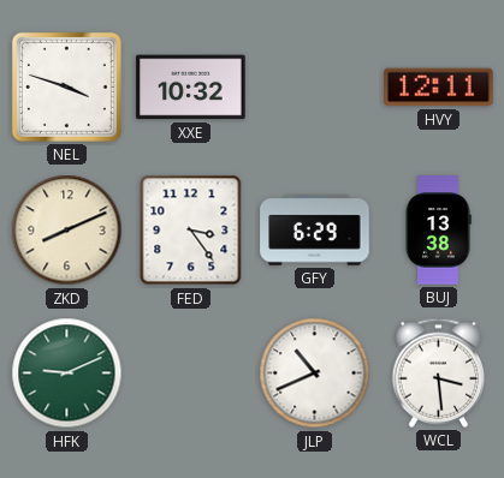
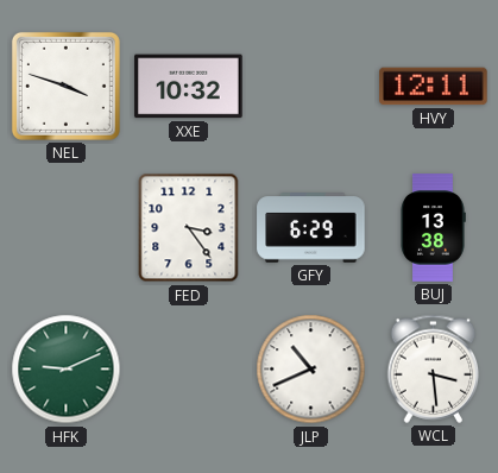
ZKD: 8:11 -> none (67, 231)
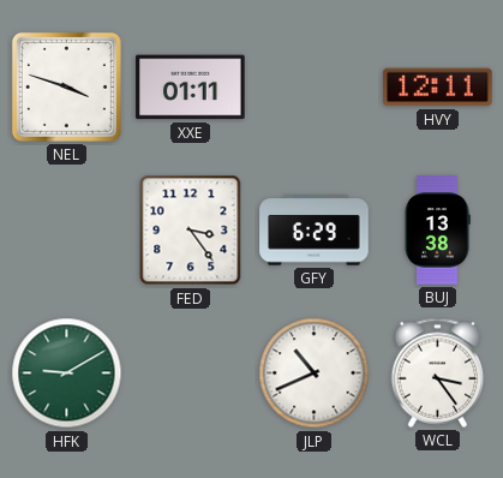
XXE: 10:32 -> 01:11 (191, 88)
HFK: 9:11 -> 9:10 (67, 374)
WCL: 3:29 -> 3:24 (438, 372)
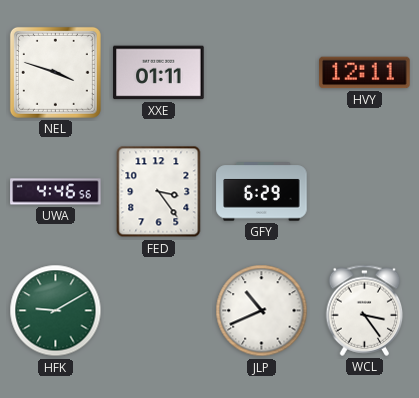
UWA: none -> 4:46 (56, 192)
BUJ: 13:38 -> none (437, 231)
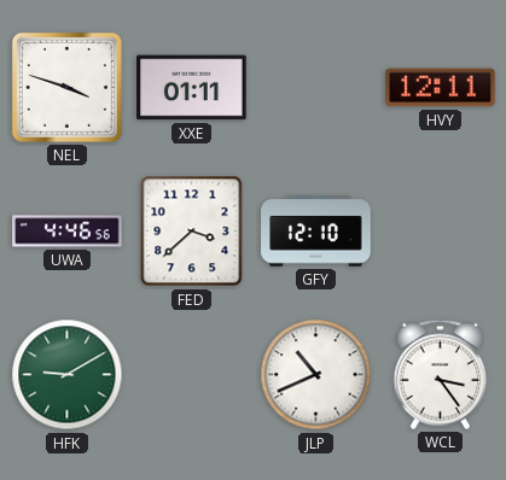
FED: 3:24 -> 3:38 (192, 232)
GFY: 6:29 -> 12:10 (316, 232)
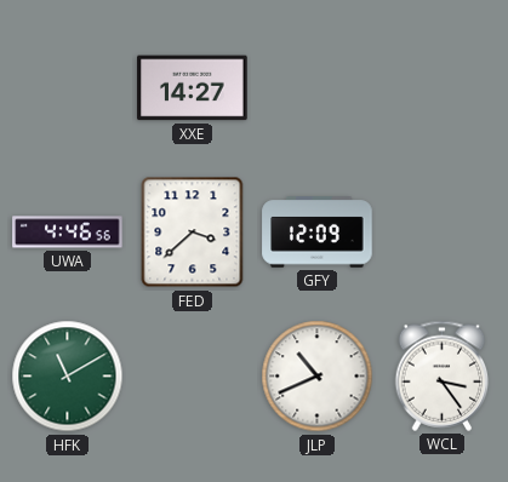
NEL: 3:48 -> none (66, 87)
XXE: 01:11 -> 14:27 (193, 88)
HVY: 12:11 -> none (441, 88)
GFY: 12:10 -> 12:09 (318, 233)
HFK: 9:10 -> 11:10 (68, 377)
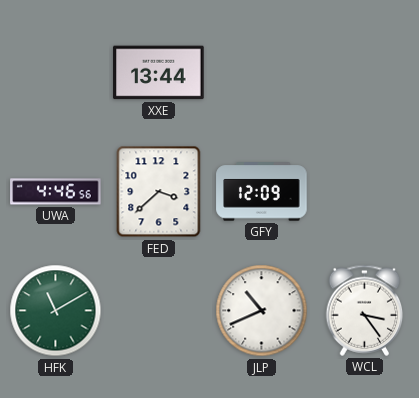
XXE: 14:27 -> 13:44 (159, 73)
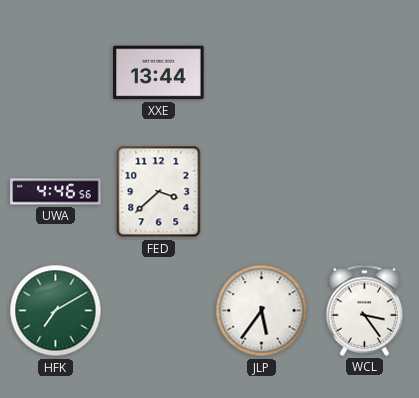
GFY: 12:09 -> none (262, 192)
HFK: 11:10 -> 7:10 (56, 311)
JLP: 10:41 -> 5:36 (262, 311)
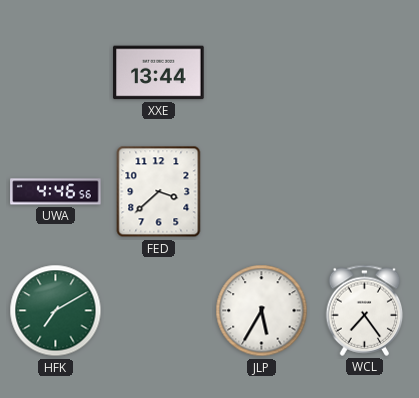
JLP: 5:36 -> 5:35 (262, 311)
WCL: 3:24 -> 7:24 (365, 310)
